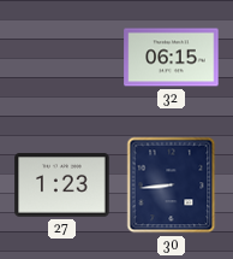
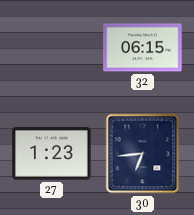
30: 8:44 -> 6:44 (143, 154)
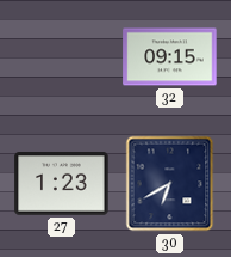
32: 06:15 -> 09:15 (170, 57)
30: 6:44 -> 6:40 (170, 184)
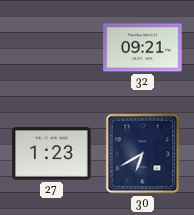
32: 09:15 -> 09:21 (143, 48)
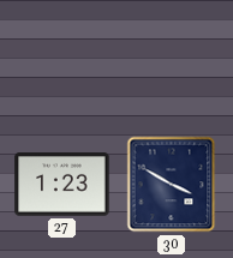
32: 09:21 -> none (143, 48)
30: 6:40 -> 3:50 (172, 185)
